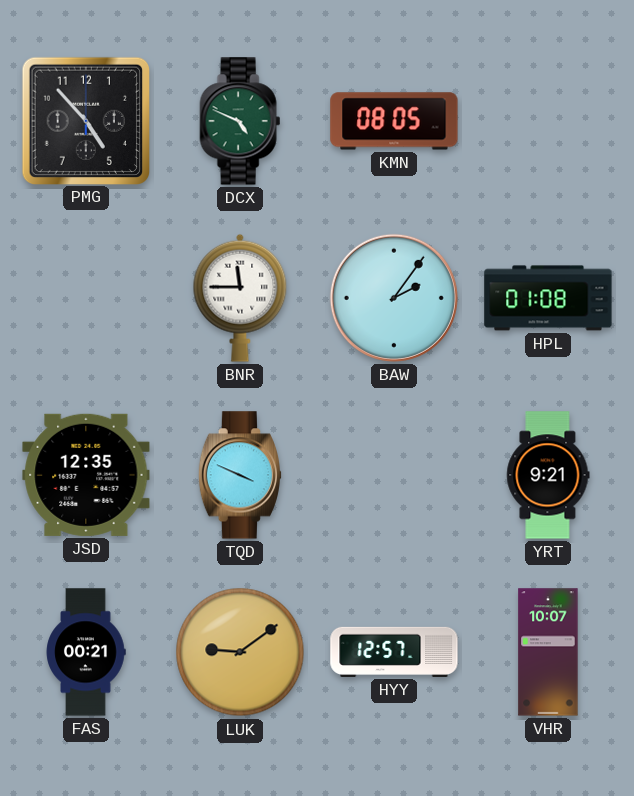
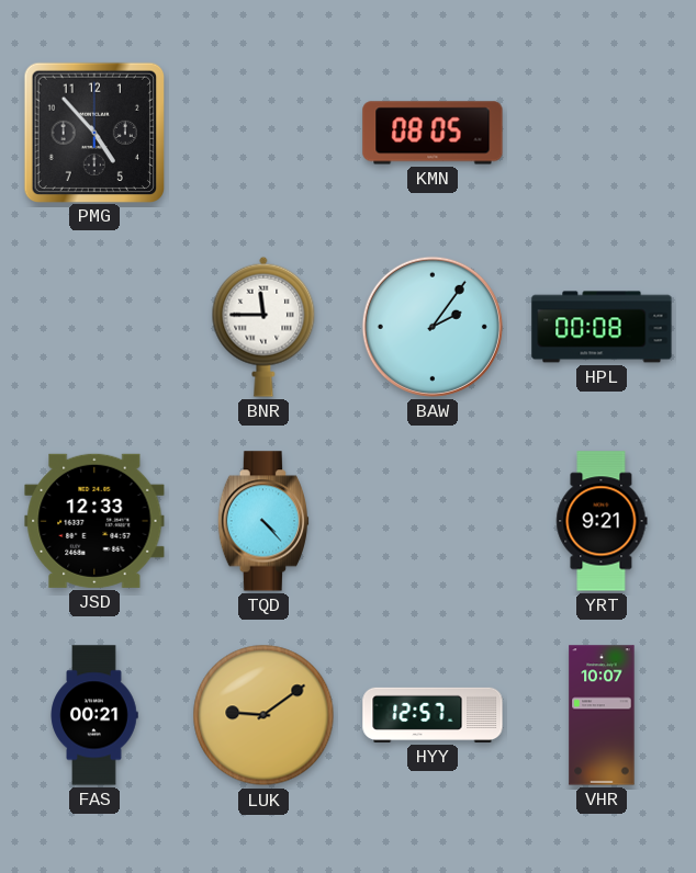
DCX: 4:49 -> none (240, 121)
HPL: 01:08 -> 00:08 (602, 327)
JSD: 12:35 -> 12:33 (94, 521)
TQD: 3:49 -> 4:23 (262, 521)
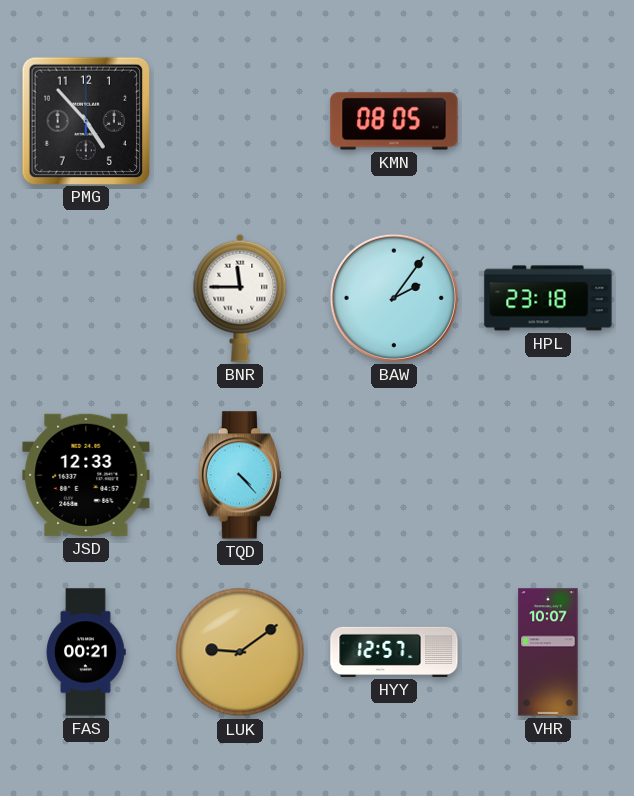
HPL: 00:08 -> 23:18 (548, 298)
YRT: 9:21 -> none (602, 521)
